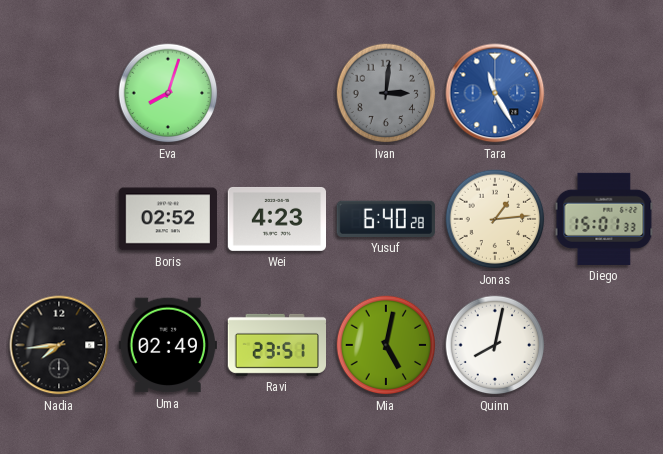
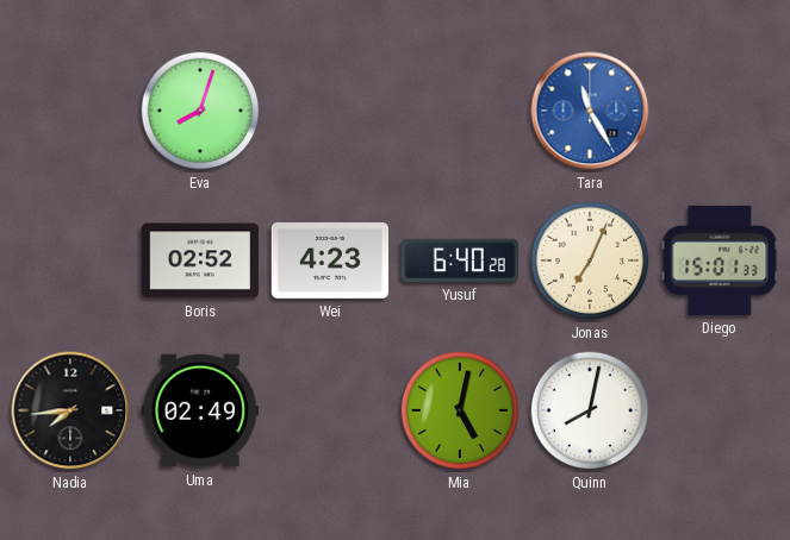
Ivan: 3:01 -> none (386, 93)
Jonas: 1:14 -> 7:04 (590, 260)
Ravi: 23:51 -> none (276, 345)
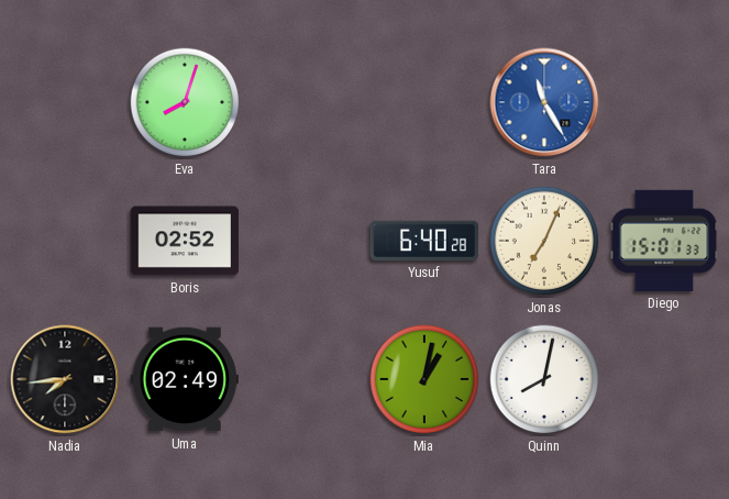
Wei: 4:23 -> none (329, 260)
Mia: 5:02 -> 1:02 (424, 379)
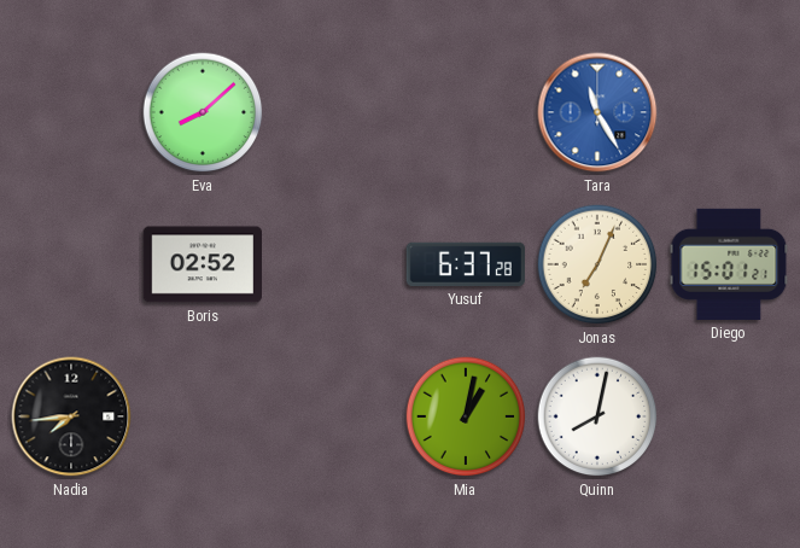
Eva: 8:03 -> 8:08 (203, 112)
Yusuf: 6:40 -> 6:37 (466, 264)
Diego: 15:01:33 -> 15:01:21 (729, 264)
Uma: 02:49 -> none (184, 379)
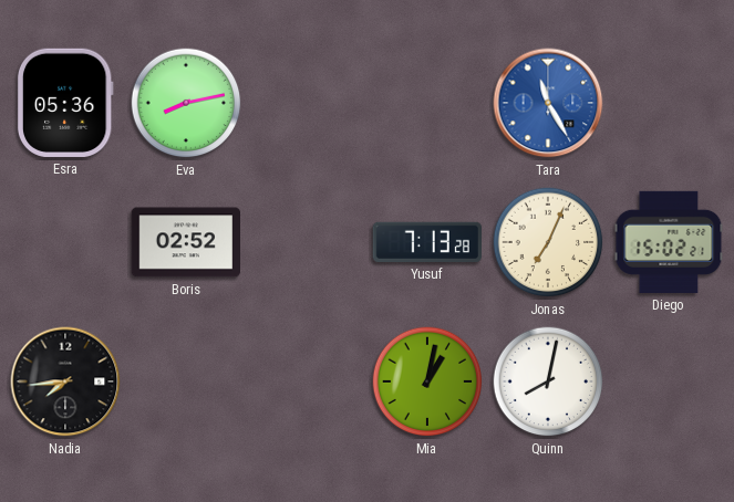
Esra: none -> 05:36 (65, 103)
Eva: 8:08 -> 8:13 (186, 103)
Yusuf: 6:37 -> 7:13 (427, 242)
Diego: 15:01 -> 15:02 (669, 242)
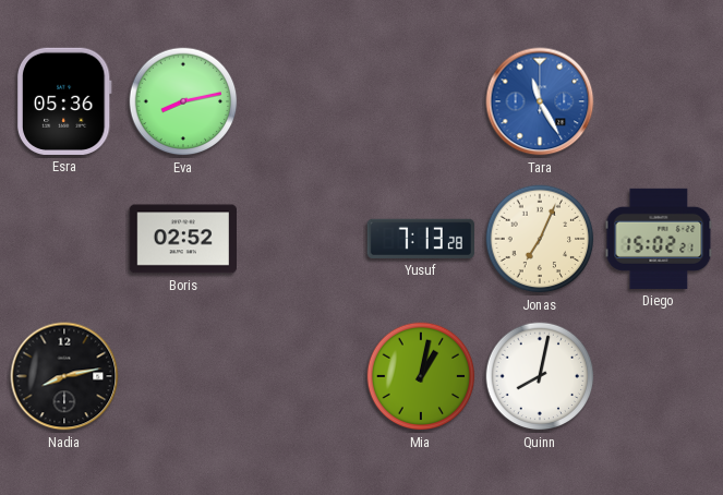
Nadia: 7:44 -> 8:13 (64, 376)
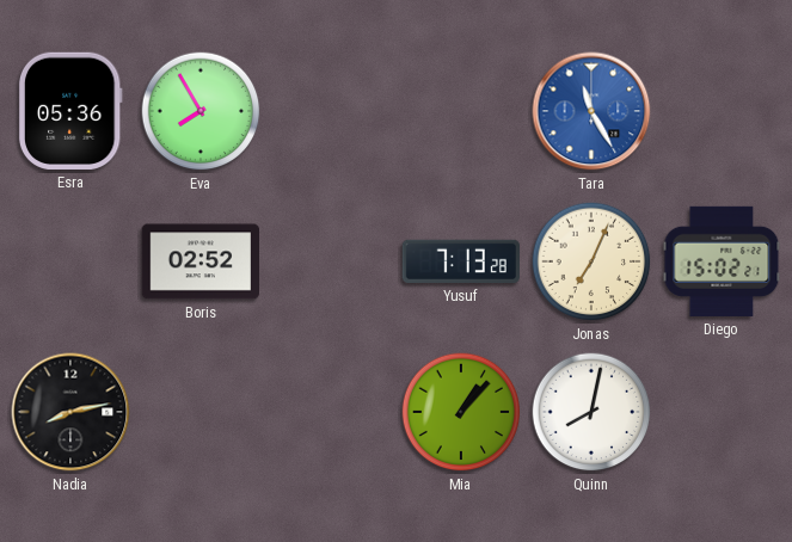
Eva: 8:13 -> 7:55 (201, 111)
Mia: 1:02 -> 1:07 (461, 412)
